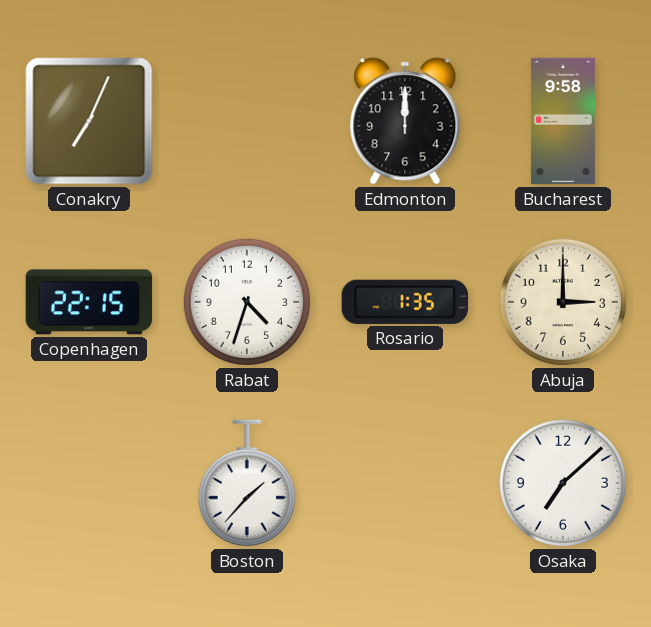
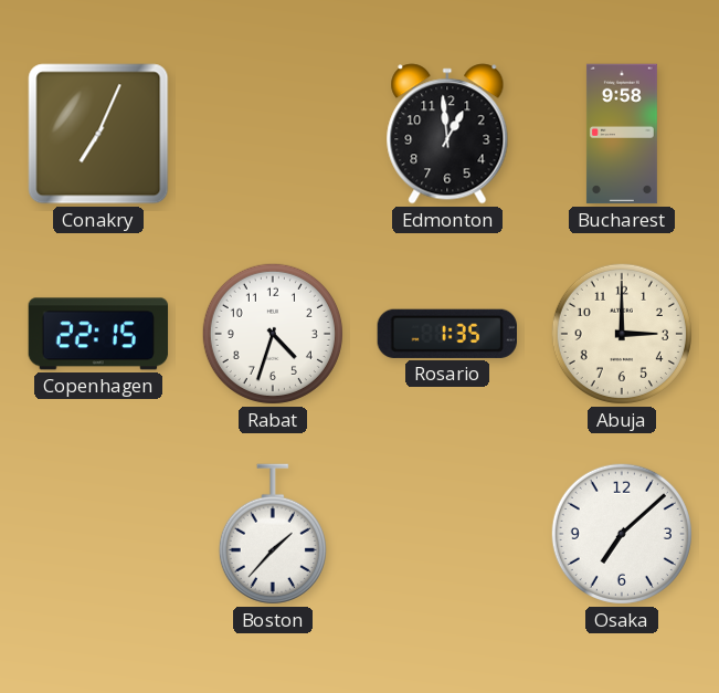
Edmonton: 12:00 -> 12:59 (447, 134)
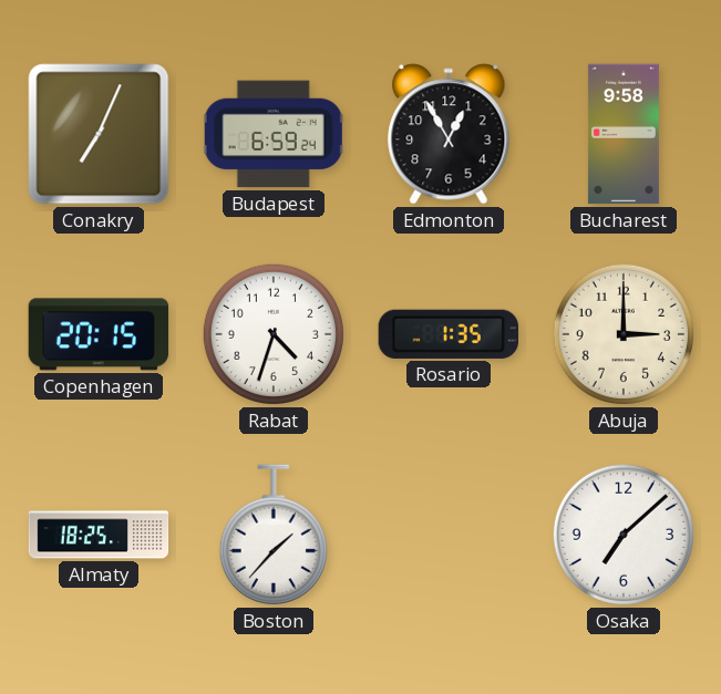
Budapest: none -> 6:59 (274, 134)
Edmonton: 12:59 -> 12:55 (449, 134)
Copenhagen: 22:15 -> 20:15 (99, 334)
Almaty: none -> 18:25 (99, 535)
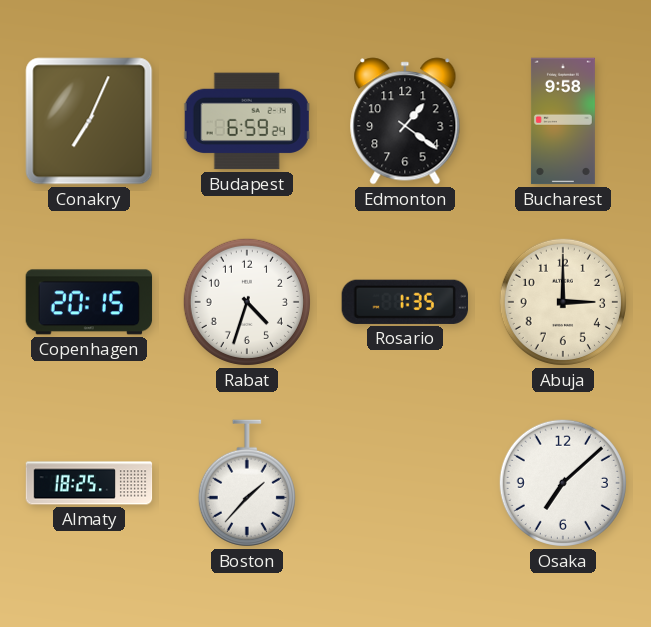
Edmonton: 12:55 -> 1:21 (405, 121)
